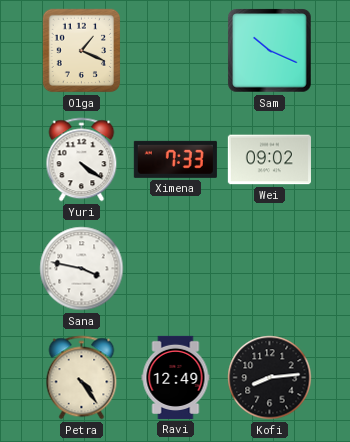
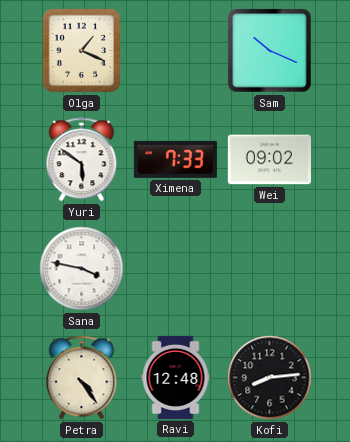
Yuri: 4:21 -> 5:51 (82, 160)
Ravi: 12:49 -> 12:48 (176, 377)
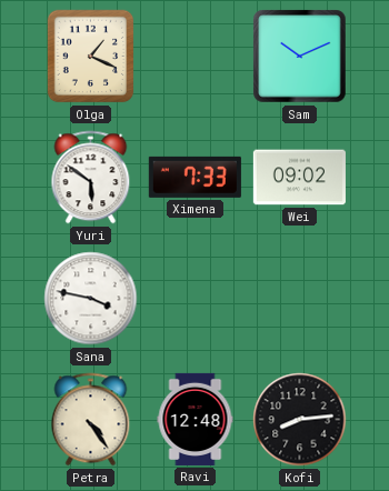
Sam: 10:19 -> 10:11 (300, 57)
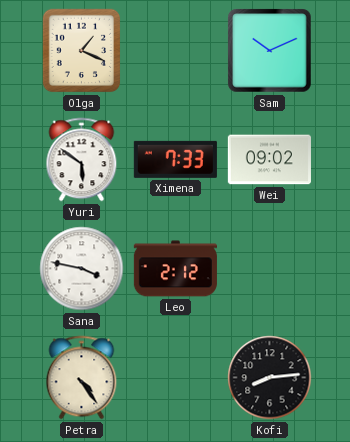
Leo: none -> 2:12 (175, 269)
Ravi: 12:48 -> none (196, 419)
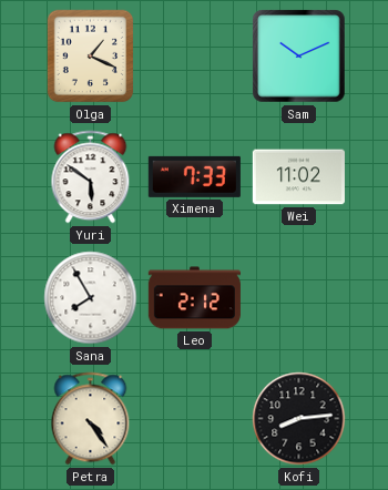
Wei: 09:02 -> 11:02 (298, 177)
Sana: 3:47 -> 7:55 (91, 298)
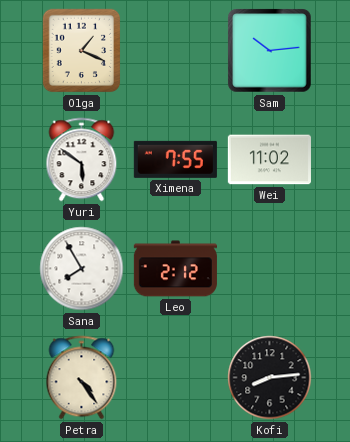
Sam: 10:11 -> 10:14 (270, 51)
Ximena: 7:33 -> 7:55 (175, 159)
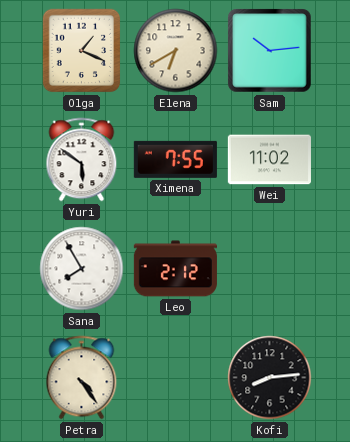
Elena: none -> 6:40 (176, 51)
